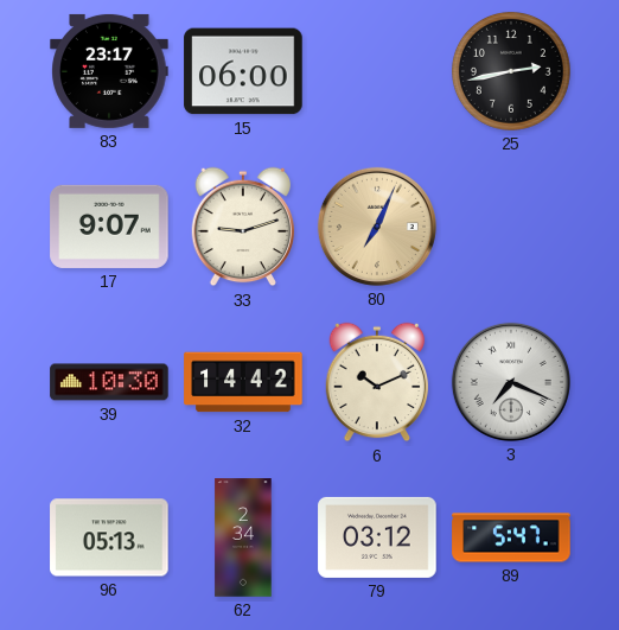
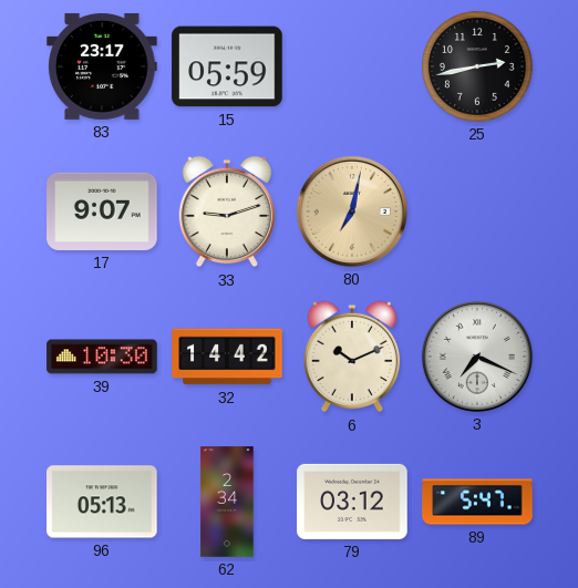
15: 06:00 -> 05:59 (227, 66)
80: 7:04 -> 7:02 (352, 212)
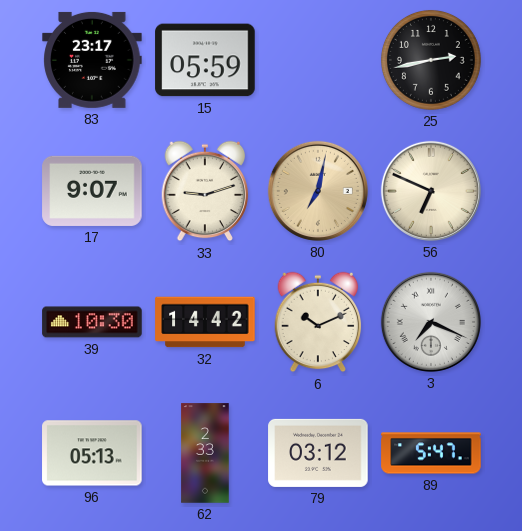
56: none -> 6:49 (431, 191)
62: 2:34 -> 2:33 (205, 453)
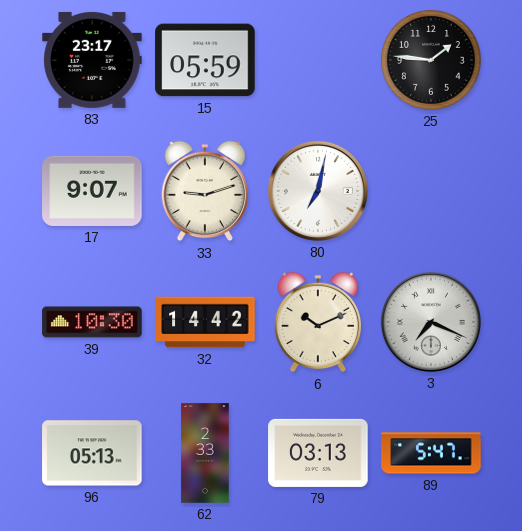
25: 2:43 -> 1:46 (431, 60)
80 dial: champagne -> white (318, 191)
56: 6:49 -> none (431, 191)
79: 03:12 -> 03:13 (318, 453)
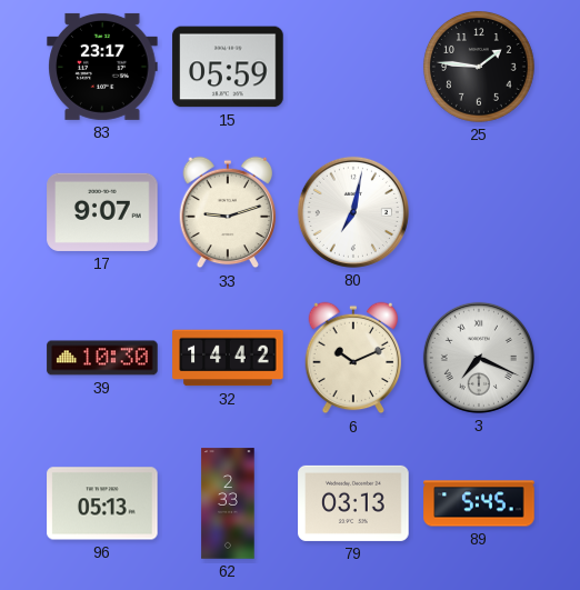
89: 5:47 -> 5:45 (479, 503)
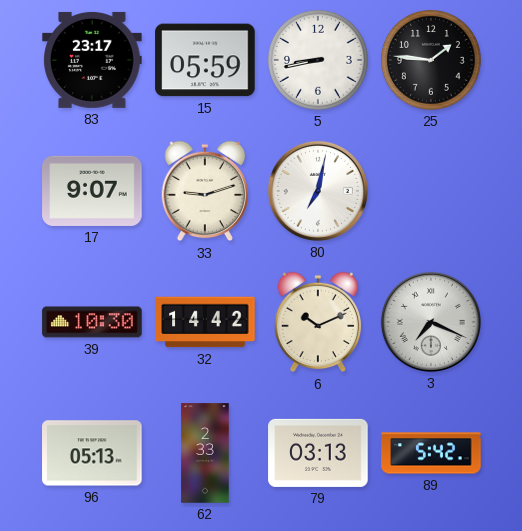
5: none -> 8:43 (318, 60)
89: 5:45 -> 5:42 (431, 453)
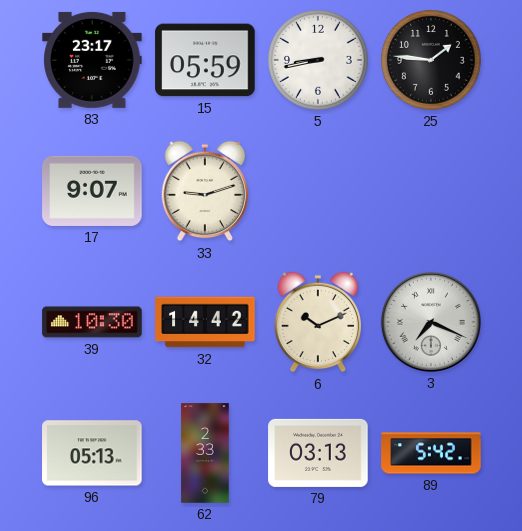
80: 7:02 -> none (318, 191)
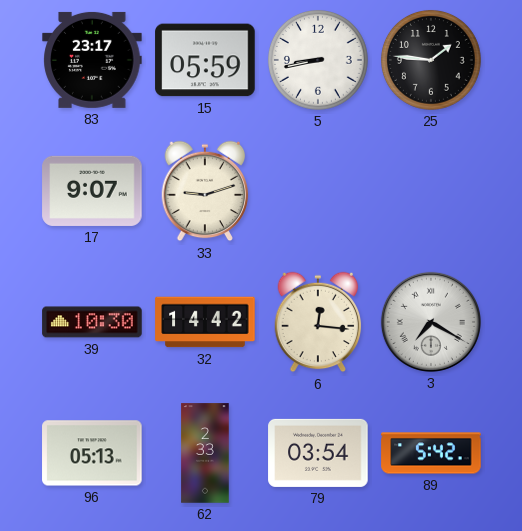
6: 10:11 -> 12:16 (318, 322)
3: 7:19 -> 7:20 (431, 322)
79: 03:13 -> 03:54 (318, 453)
